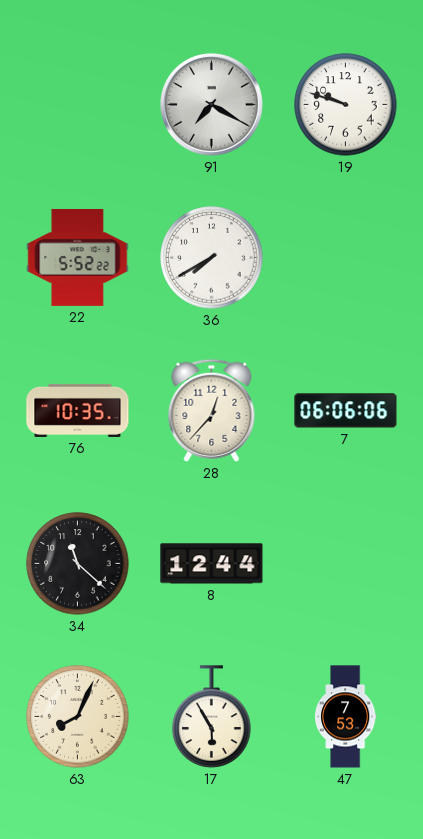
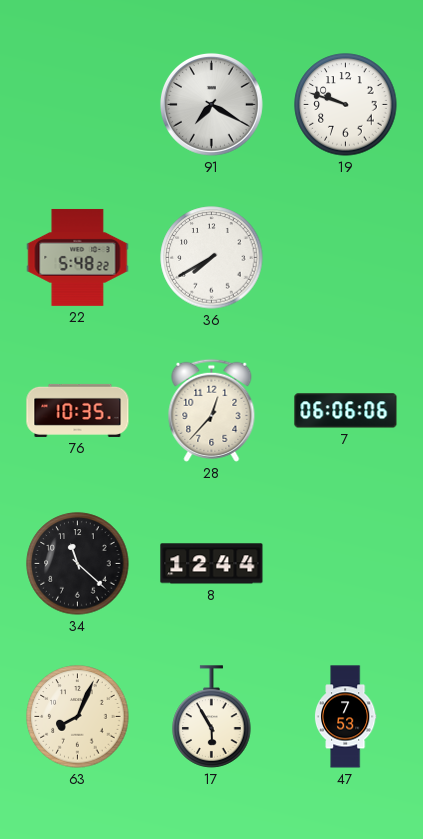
22: 5:52 -> 5:48 (78, 257)
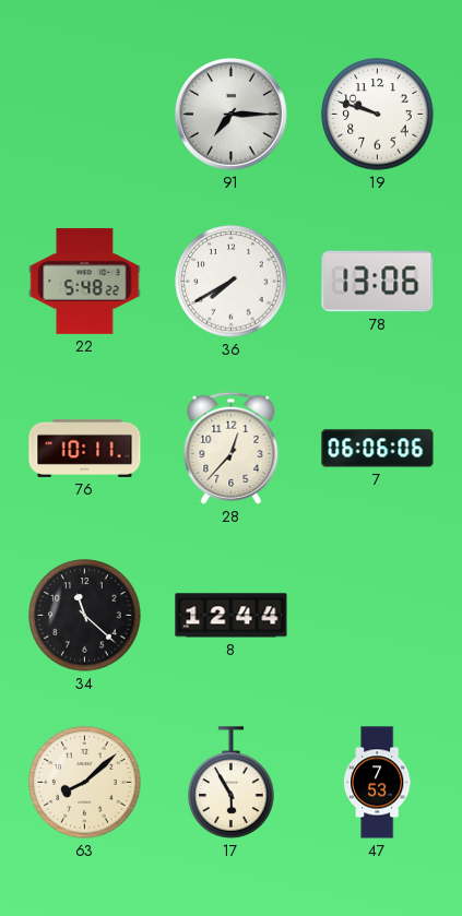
91: 7:20 -> 7:15 (230, 114)
78: none -> 13:06 (378, 282)
76: 10:35 -> 10:11 (85, 448)
63: 8:04 -> 8:08 (85, 783)
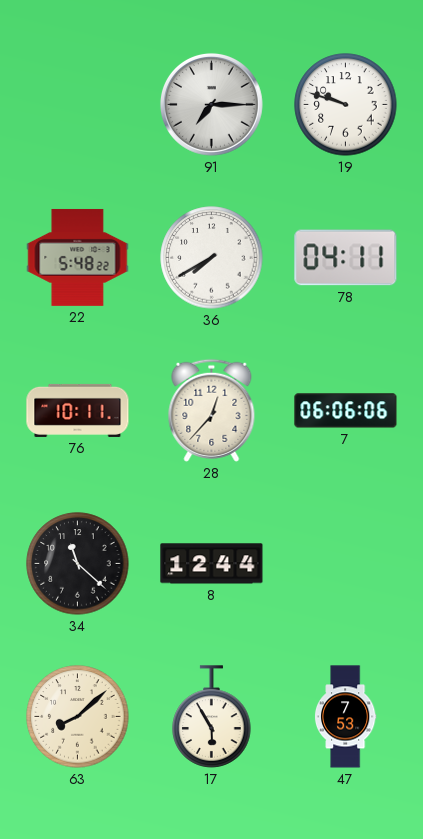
78: 13:06 -> 04:11 (346, 258)
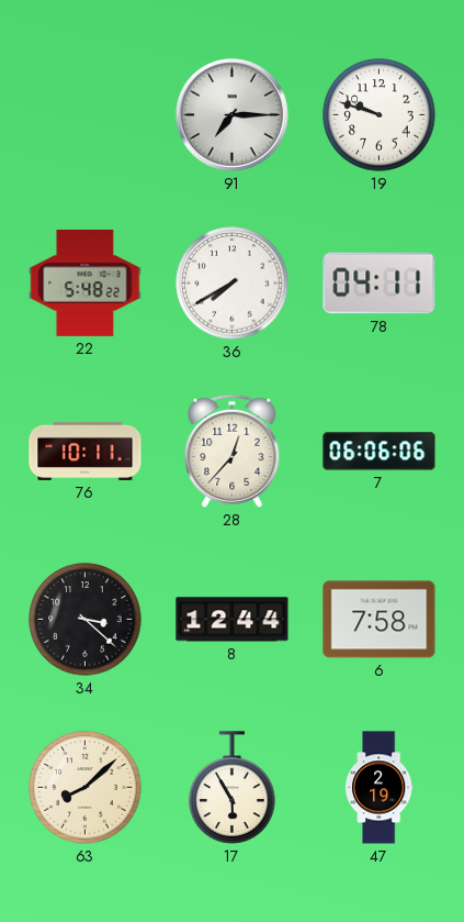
34: 11:22 -> 3:22 (86, 620)
6: none -> 7:58 (380, 620)
47: 7:53 -> 2:19 (378, 788)
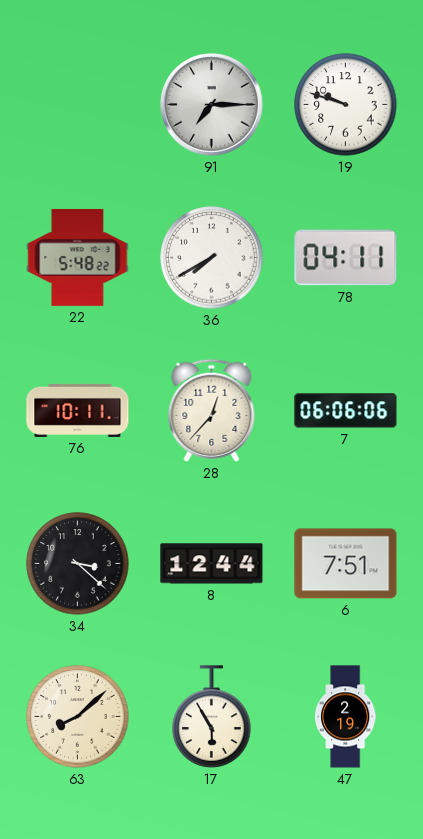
6: 7:58 -> 7:51 (346, 564)
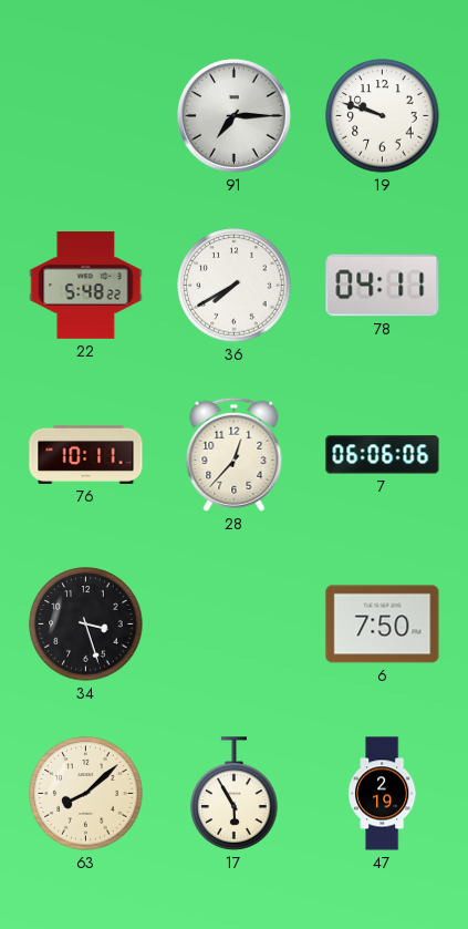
34: 3:22 -> 3:27 (86, 625)
8: 12:44 -> none (212, 564)
6: 7:51 -> 7:50 (383, 625)
